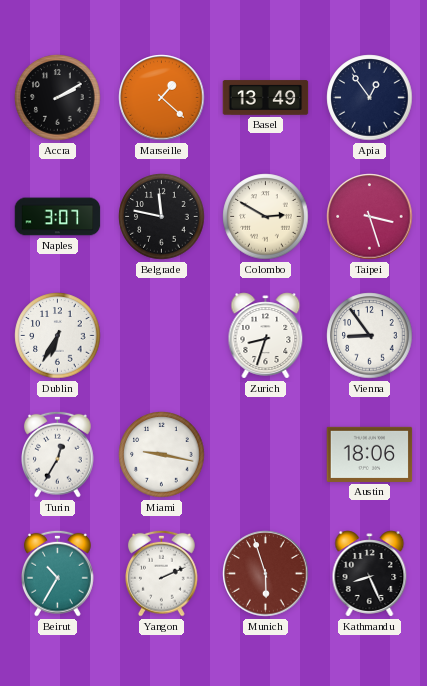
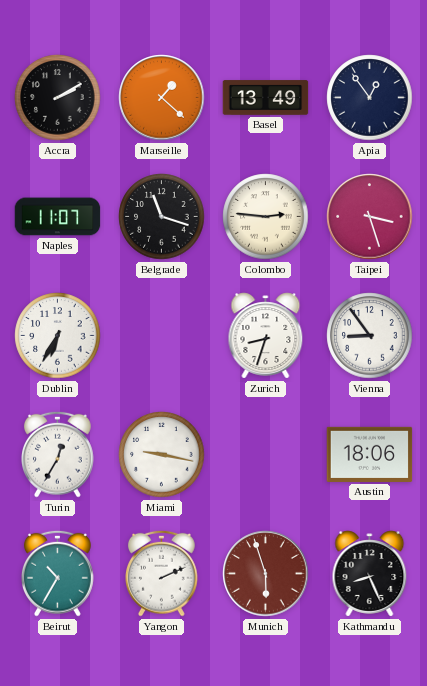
Naples: 3:07 -> 11:07 (58, 217)
Belgrade: 11:47 -> 11:18 (162, 217)
Colombo: 2:50 -> 2:46 (266, 217)
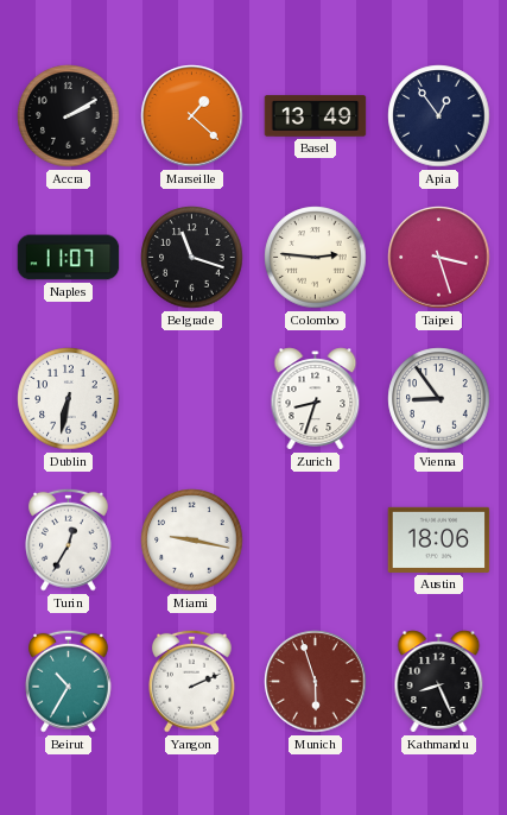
Dublin: 6:35 -> 6:32 (69, 399)
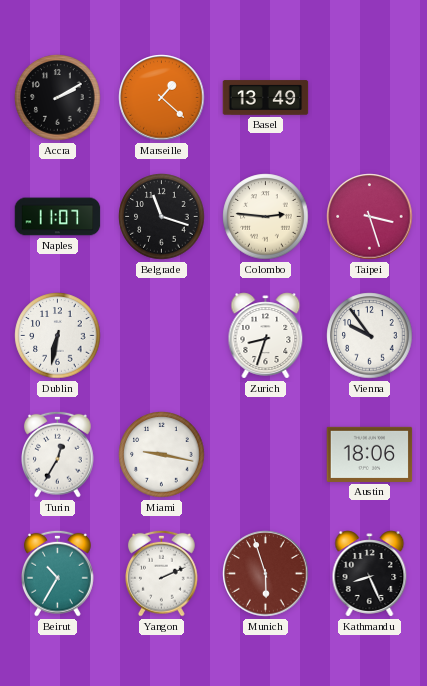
Apia: 12:54 -> none (439, 116)
Vienna: 8:54 -> 9:54 (370, 336)
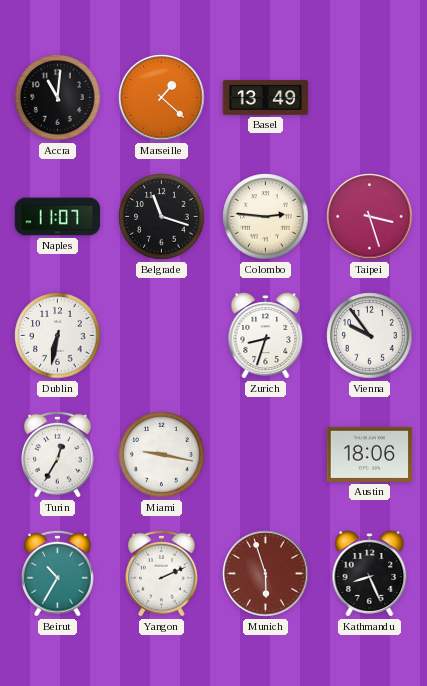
Accra: 2:10 -> 11:01 (58, 98)
